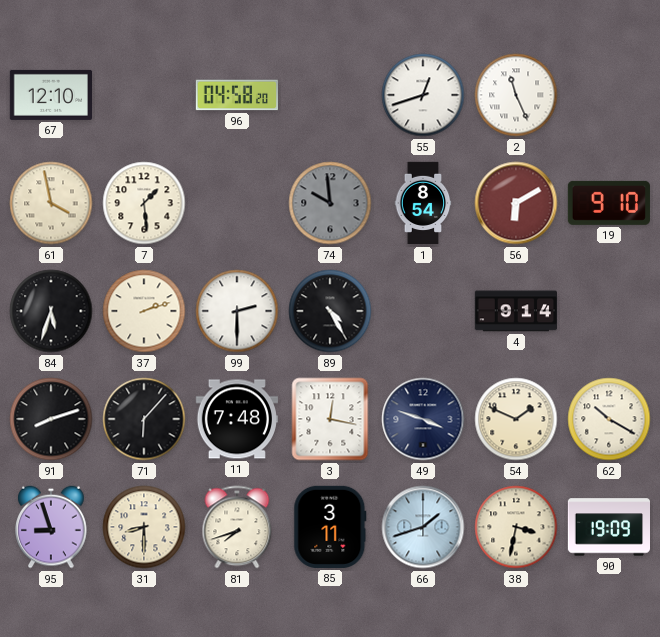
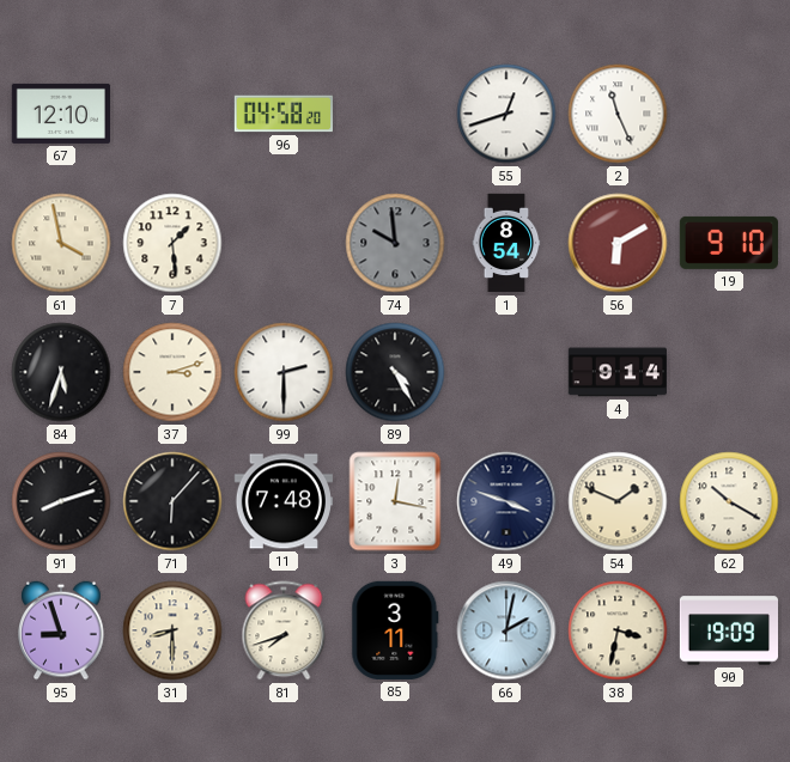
37: 2:12 -> 3:12 (172, 372)
66: 1:42 -> 2:02 (506, 630)
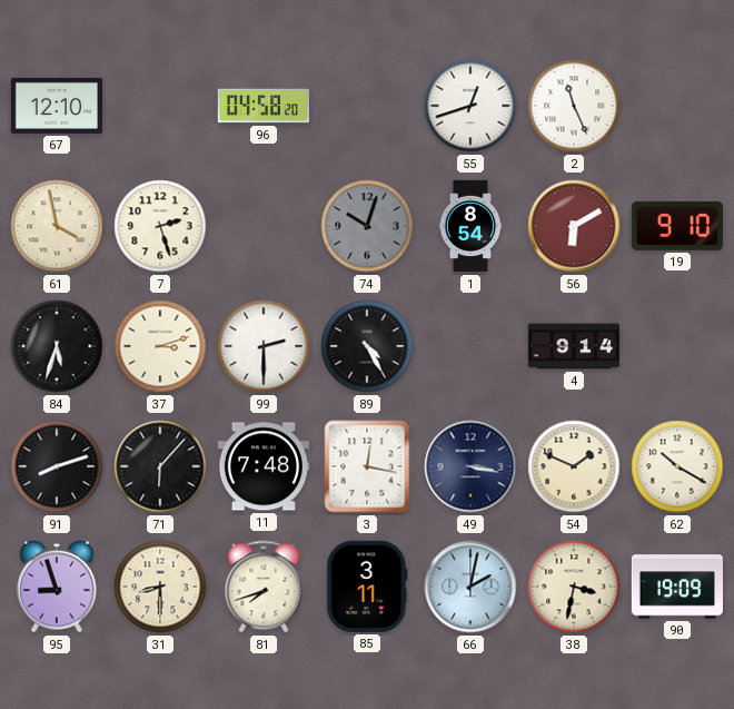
7: 1:29 -> 2:27 (160, 226)
74: 9:59 -> 10:03 (367, 226)
49: 3:48 -> 3:17 (470, 466)
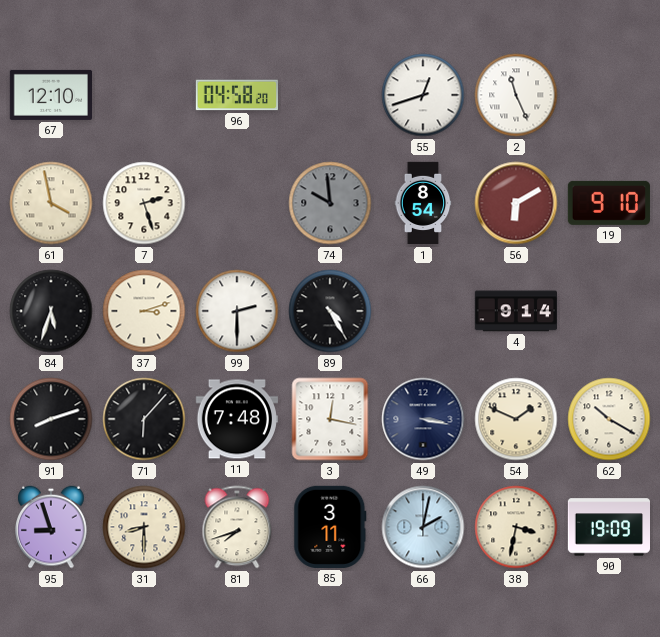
74: 10:03 -> 9:59 (330, 203)
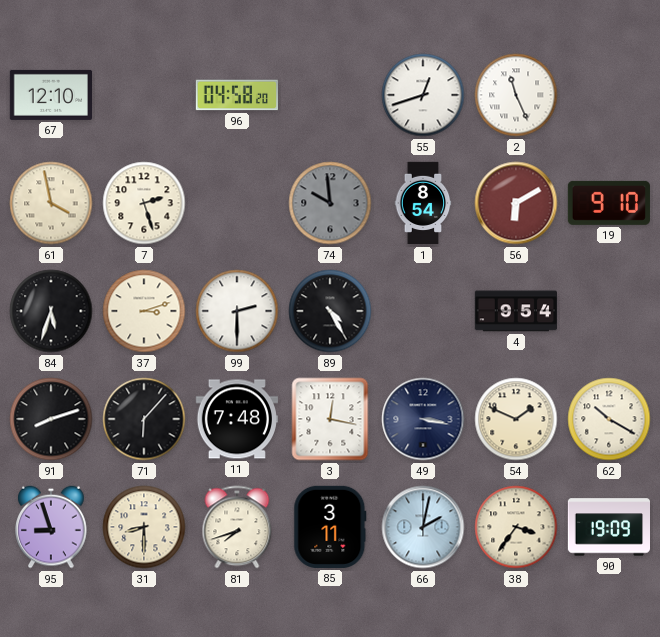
4: 9:14 -> 9:54 (515, 311)
38: 3:32 -> 3:36 (516, 527)
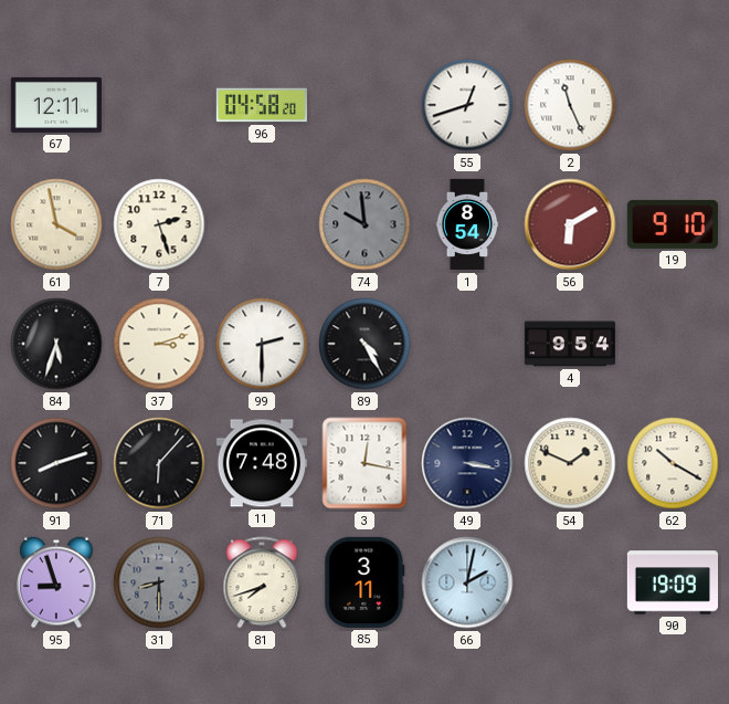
67: 12:10 -> 12:11 (55, 105)
31 dial: cream -> grey (159, 582)
38: 3:36 -> none (516, 527)
